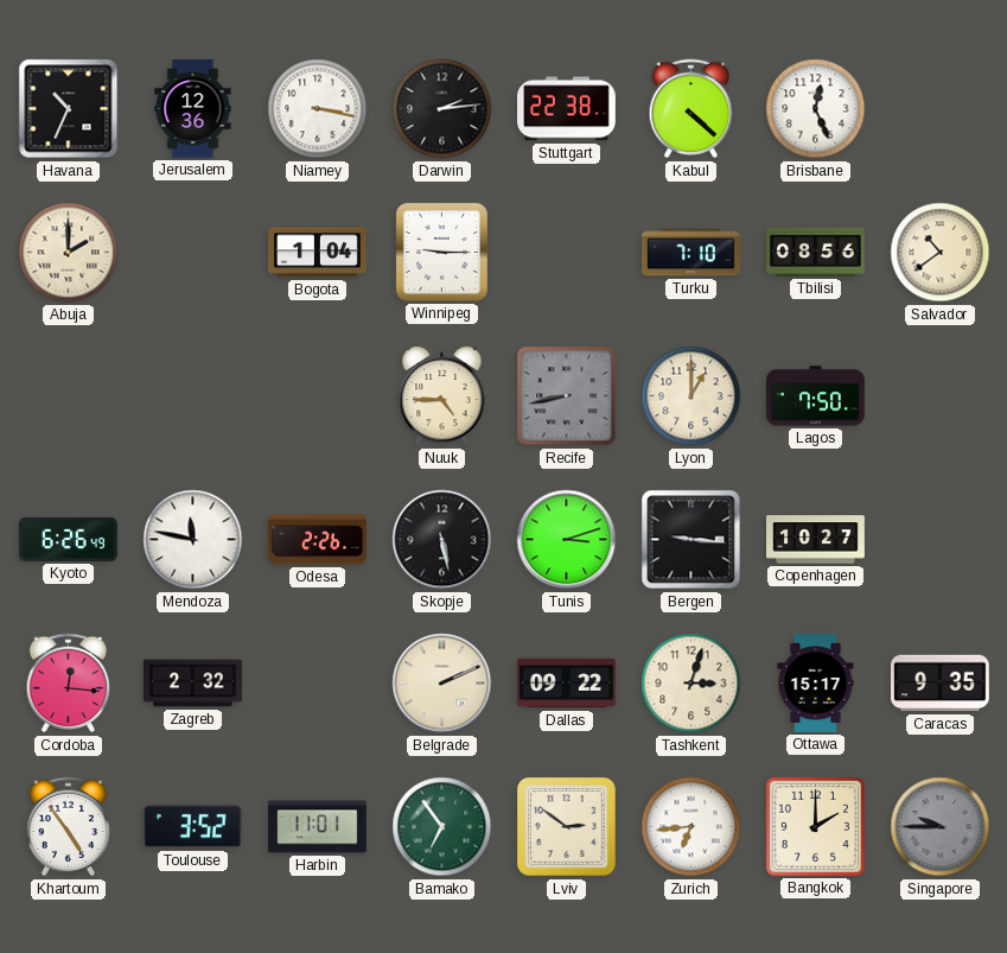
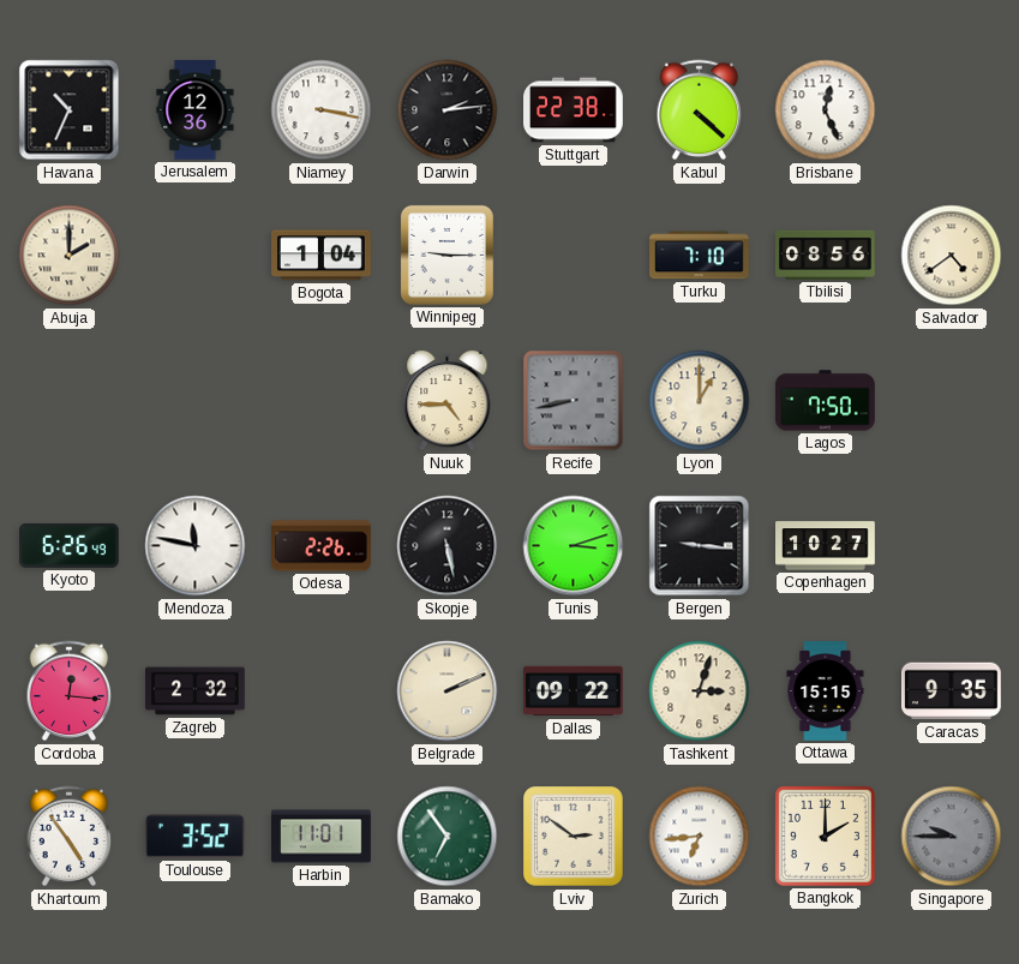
Salvador: 10:39 -> 4:39 (952, 256)
Ottawa: 15:17 -> 15:15 (826, 691)
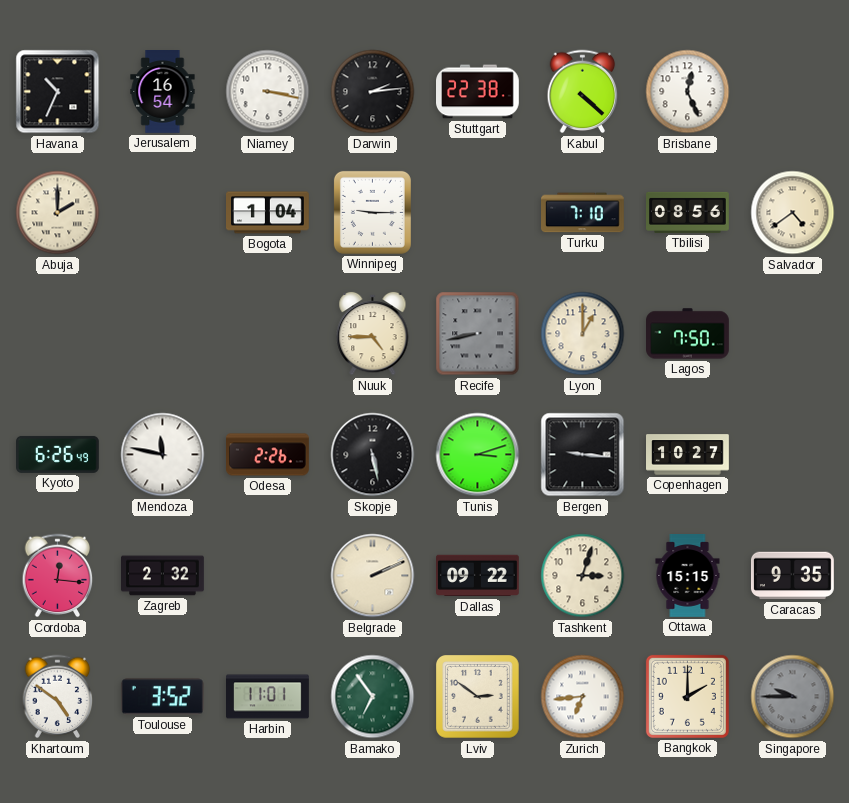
Jerusalem: 12:36 -> 16:54 (163, 92)
Khartoum: 4:54 -> 4:51 (58, 697)
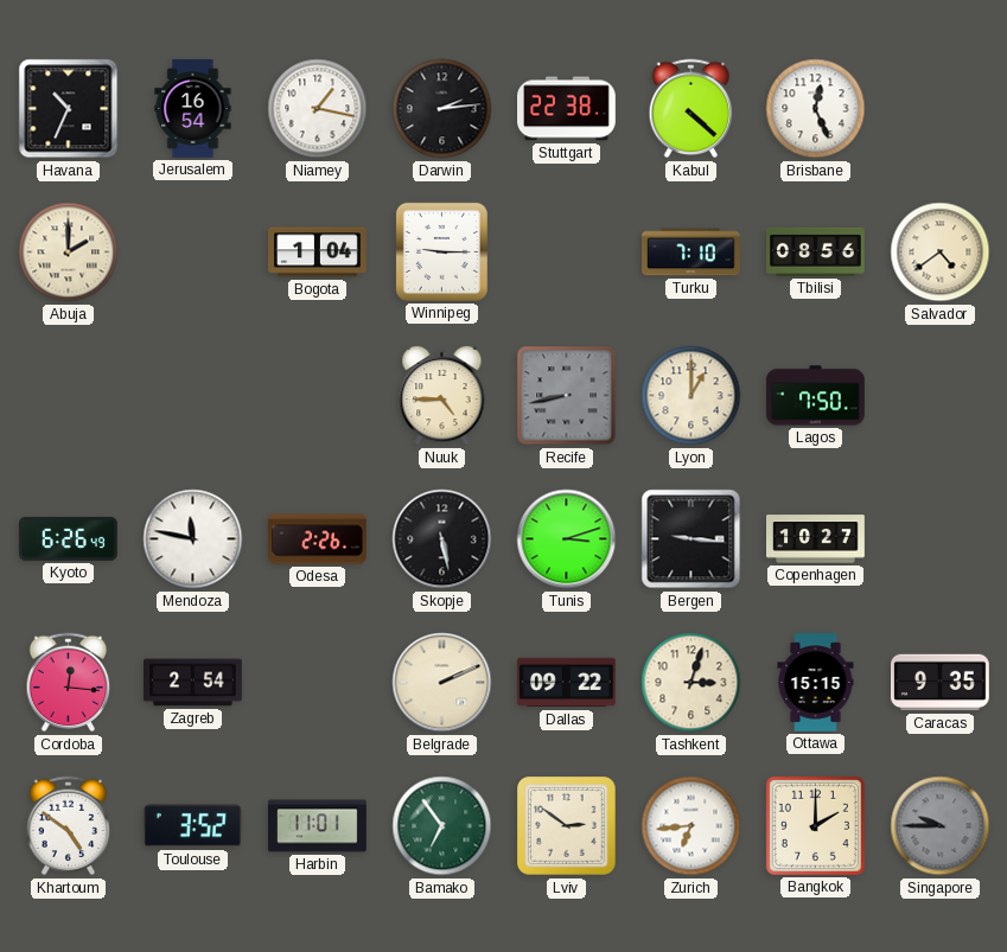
Niamey: 3:17 -> 1:17 (318, 109)
Zagreb: 2:32 -> 2:54 (193, 683)
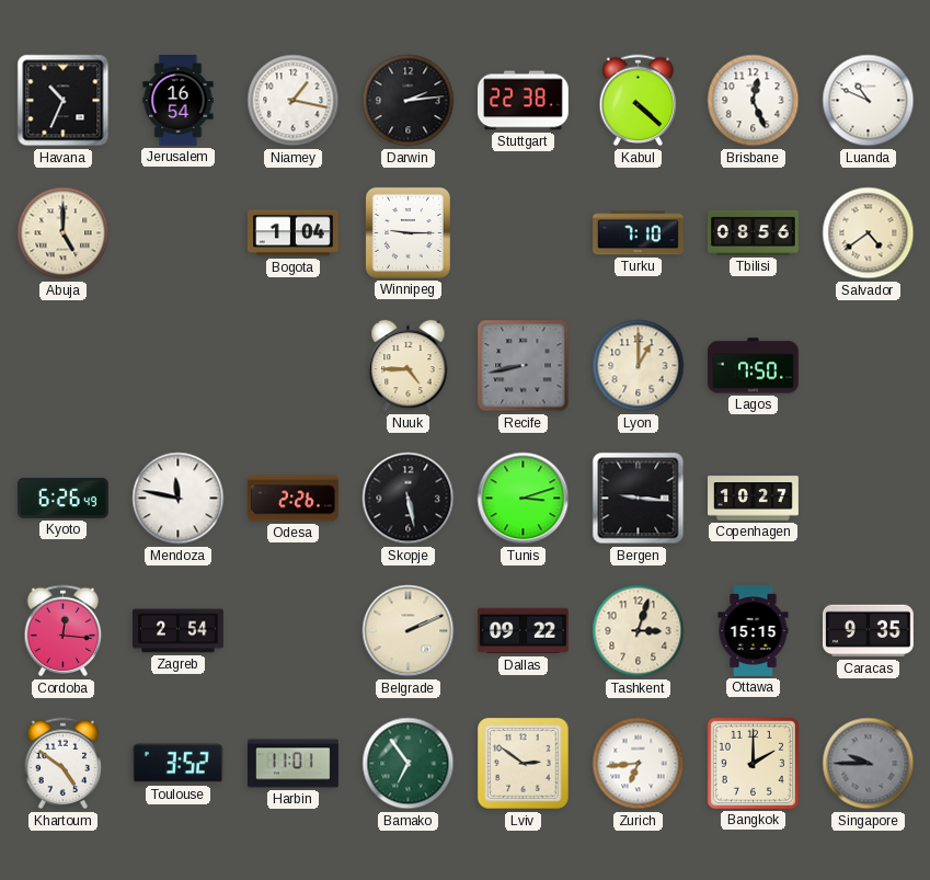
Luanda: none -> 10:49 (869, 101)
Abuja: 2:00 -> 5:00 (64, 233)
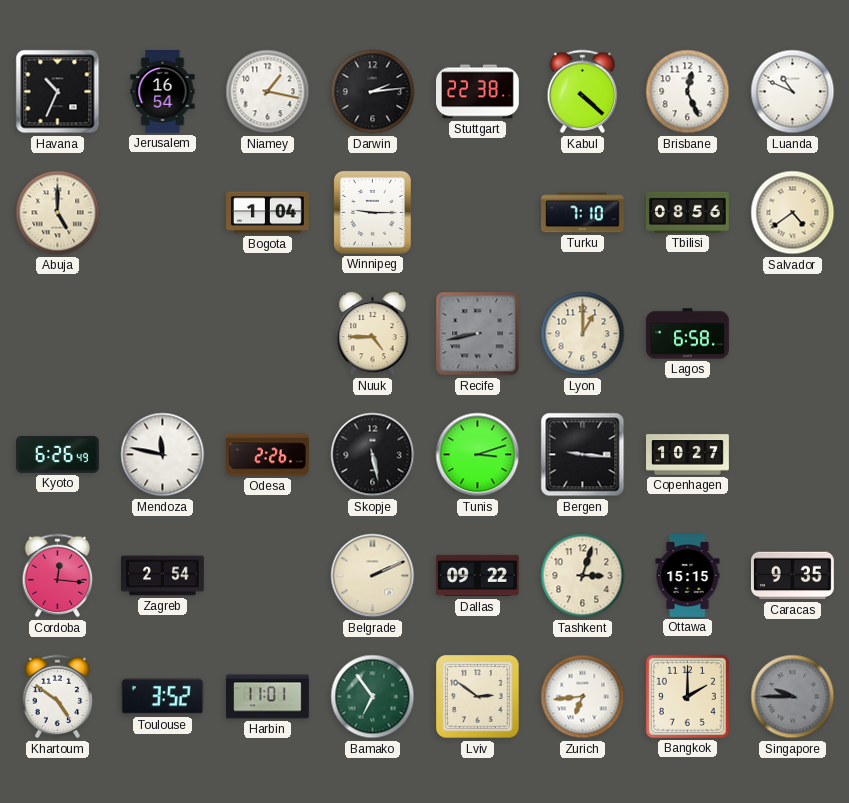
Lagos: 7:50 -> 6:58 (688, 334)
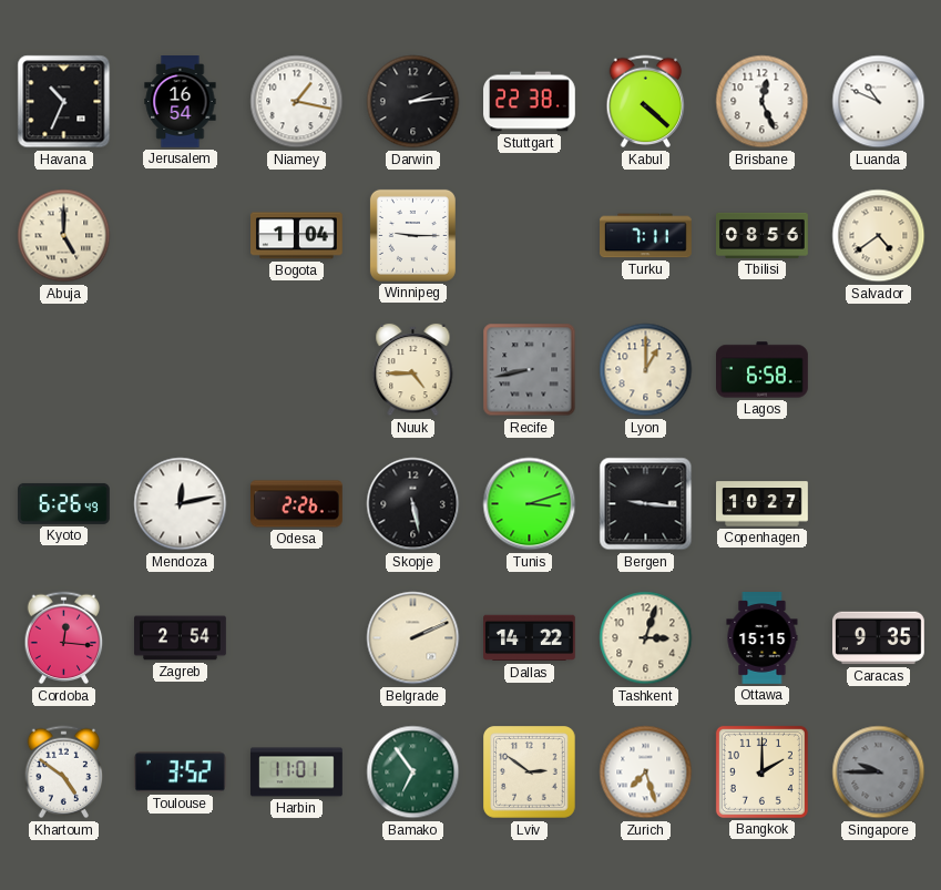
Turku: 7:10 -> 7:11 (646, 236)
Mendoza: 11:47 -> 12:13 (181, 504)
Dallas: 09:22 -> 14:22 (530, 638)
Zurich: 6:44 -> 7:27 (646, 773)
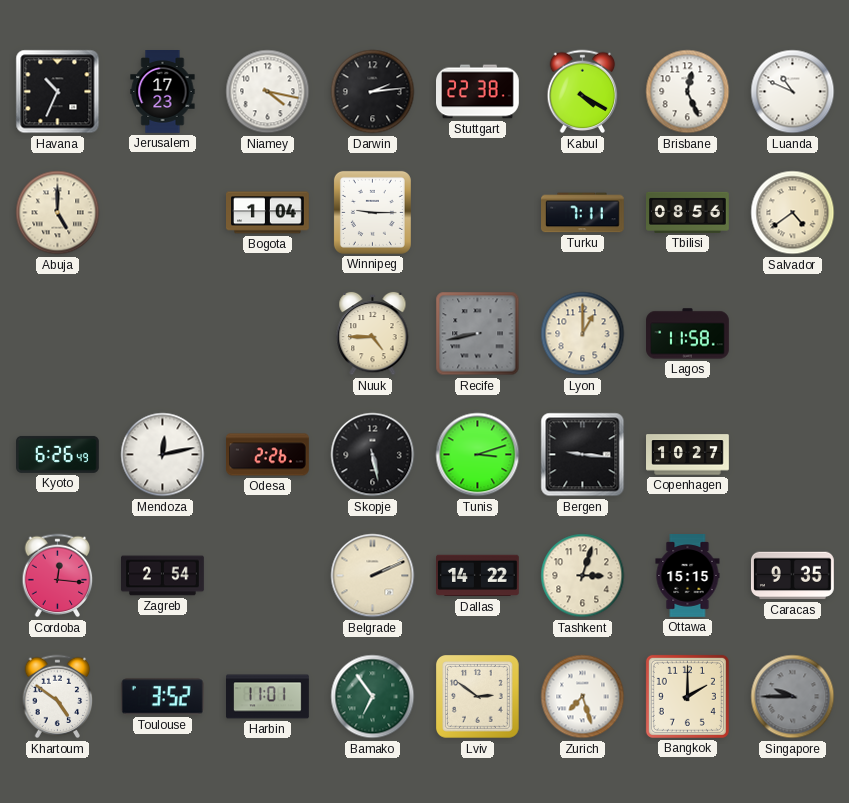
Jerusalem: 16:54 -> 17:23 (163, 92)
Niamey: 1:17 -> 4:17 (268, 92)
Kabul: 4:22 -> 4:20 (583, 92)
Lagos: 6:58 -> 11:58 (688, 334)
